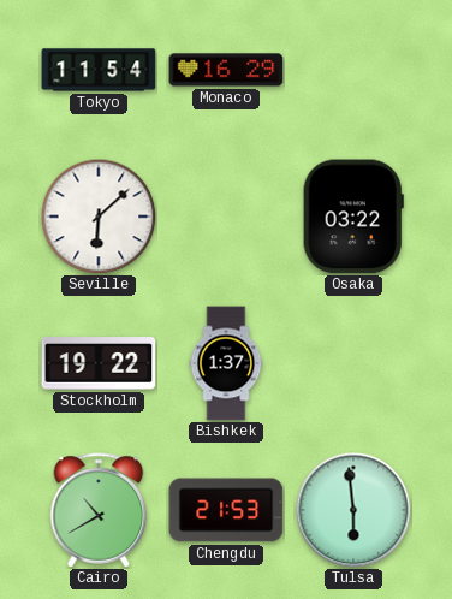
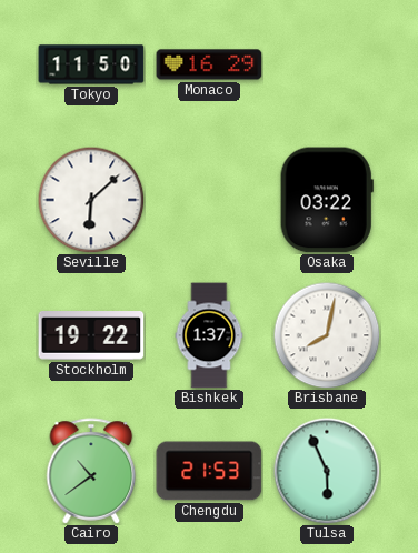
Tokyo: 11:54 -> 11:50 (91, 64)
Brisbane: none -> 8:02 (327, 335)
Cairo: 10:40 -> 10:39 (91, 471)
Tulsa: 5:59 -> 5:56 (327, 471)
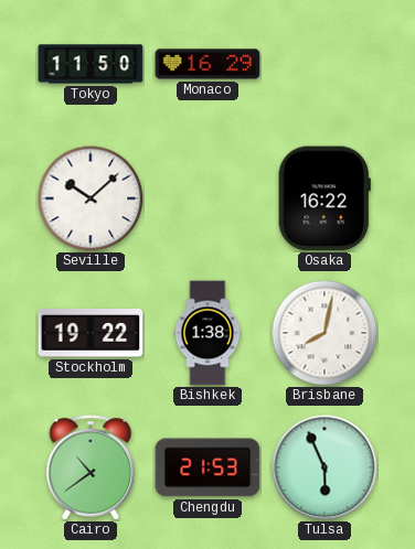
Seville: 6:08 -> 10:08 (91, 198)
Osaka: 03:22 -> 16:22 (324, 198)
Bishkek: 1:37 -> 1:38 (208, 333)
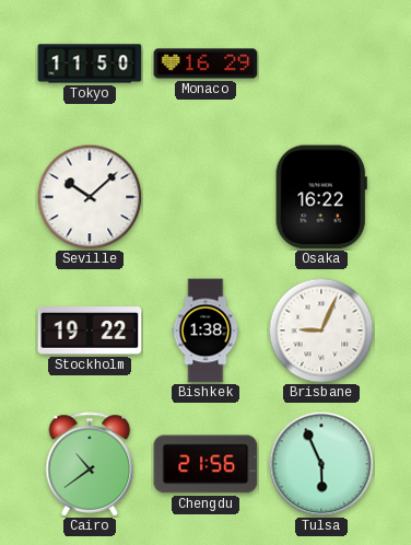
Brisbane: 8:02 -> 9:04 (321, 331)
Chengdu: 21:53 -> 21:56 (205, 464)
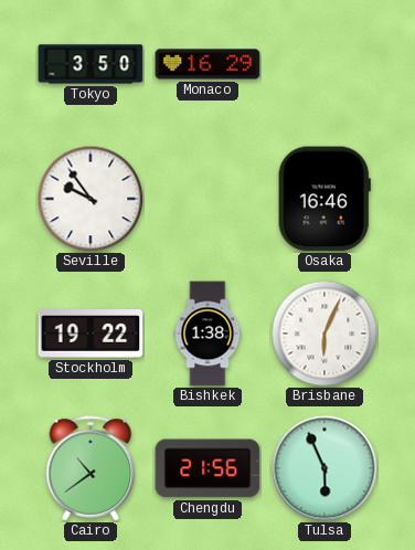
Tokyo: 11:50 -> 3:50 (91, 64)
Seville: 10:08 -> 9:54 (91, 199)
Osaka: 16:22 -> 16:46 (324, 199)
Brisbane: 9:04 -> 6:04 (324, 334)
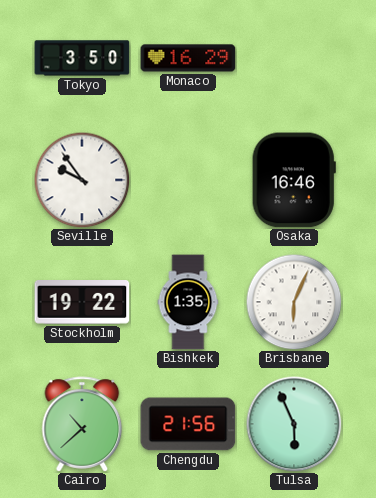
Bishkek: 1:38 -> 1:35 (188, 302)
Cairo: 10:39 -> 10:38 (82, 424)
